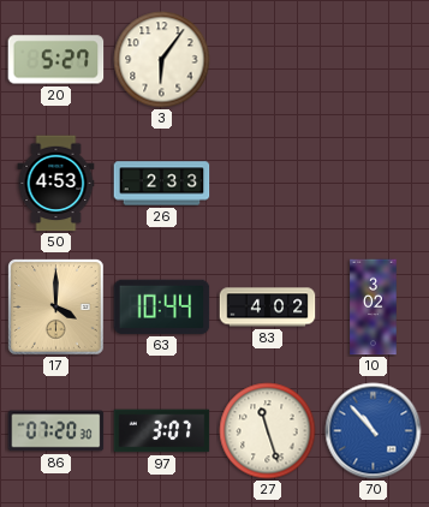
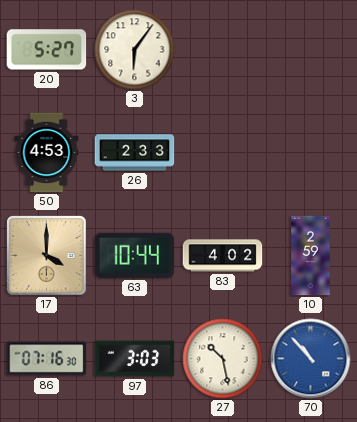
10: 3:02 -> 2:59 (311, 256)
86: 07:20 -> 07:16 (47, 359)
97: 3:07 -> 3:03 (135, 359)
27: 11:27 -> 10:28 (223, 359)
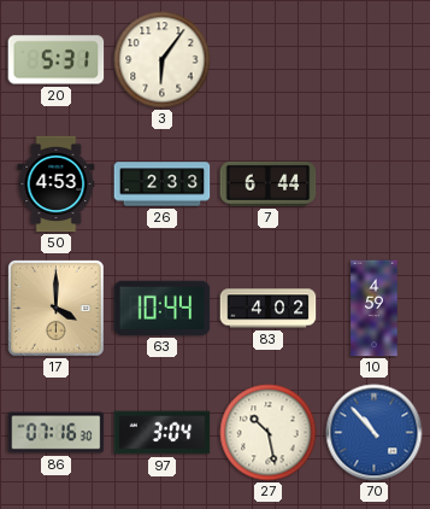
20: 5:27 -> 5:31 (57, 60)
7: none -> 6:44 (269, 183)
10: 2:59 -> 4:59 (375, 309)
97: 3:03 -> 3:04 (163, 433)
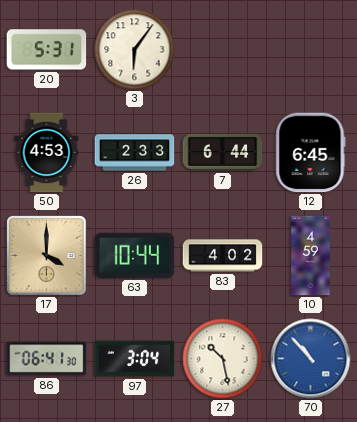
12: none -> 6:45 (311, 153)
86: 07:16 -> 06:41 (47, 359)
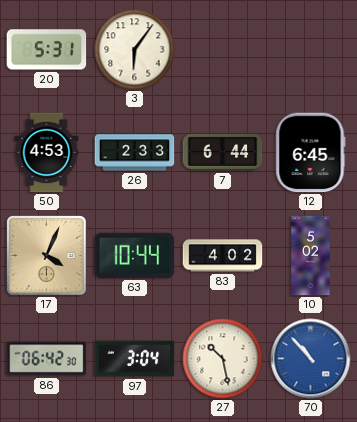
17: 4:00 -> 4:04 (47, 256)
10: 4:59 -> 5:02 (311, 256)
86: 06:41 -> 06:42 (47, 359)
